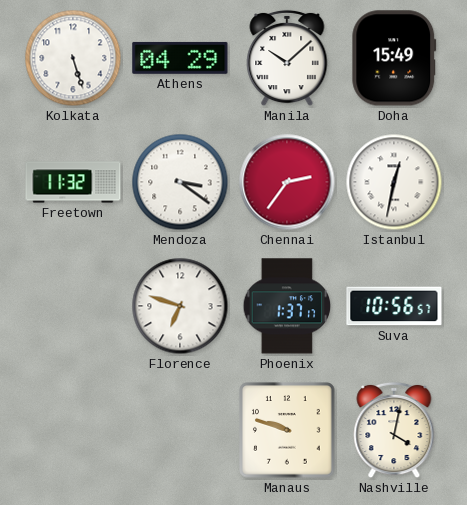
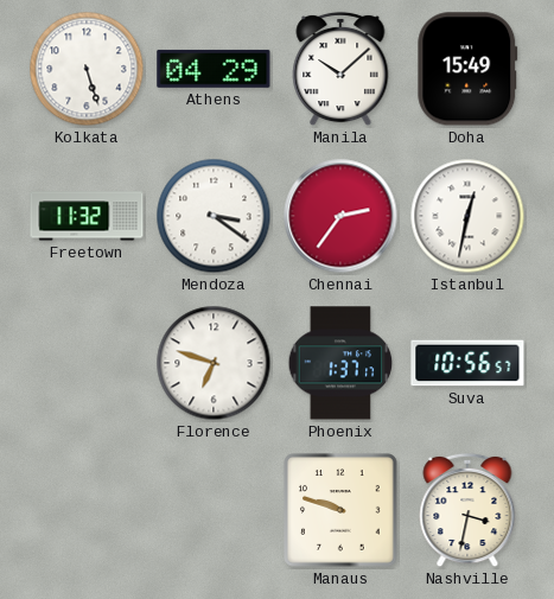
Nashville: 4:02 -> 3:32 (467, 510)
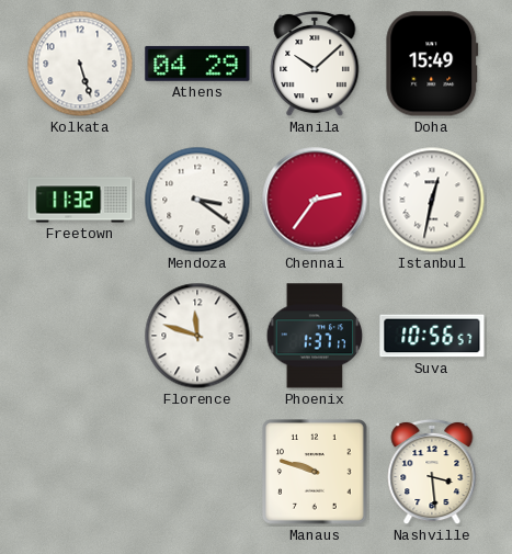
Florence: 6:48 -> 11:48 (197, 336)
Nashville: 3:32 -> 3:29 (432, 472)
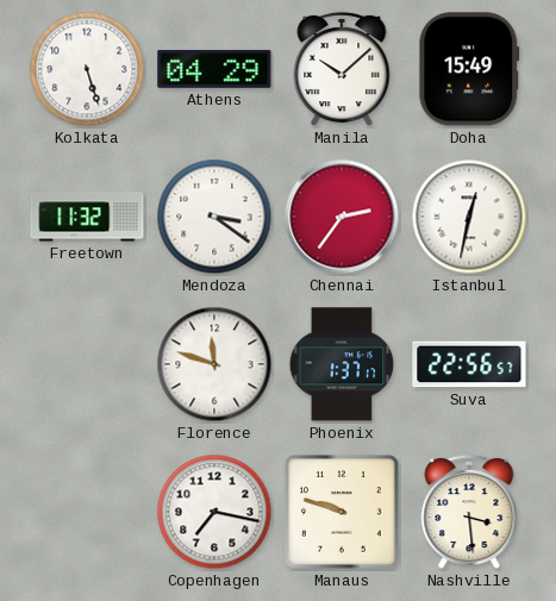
Suva: 10:56 -> 22:56 (469, 364)
Copenhagen: none -> 7:17 (214, 512)
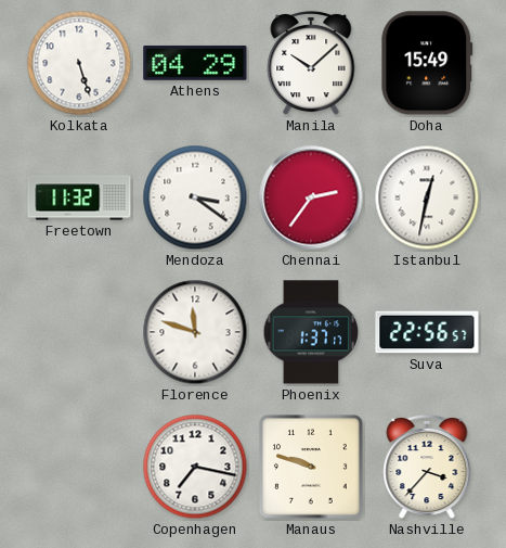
Nashville: 3:29 -> 3:37 (427, 467)
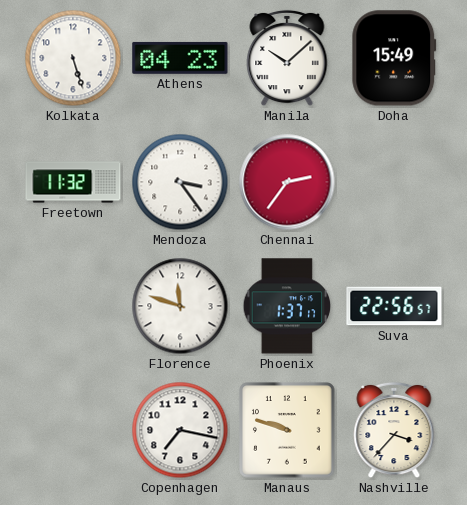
Athens: 04:29 -> 04:23 (180, 58)
Mendoza: 3:21 -> 3:24 (180, 182)
Istanbul: 12:32 -> none (427, 197)
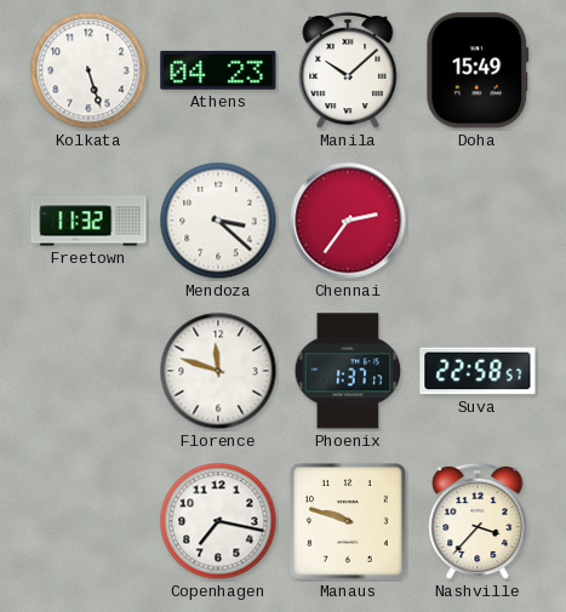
Mendoza: 3:24 -> 3:22 (218, 221)
Suva: 22:56 -> 22:58 (478, 371)
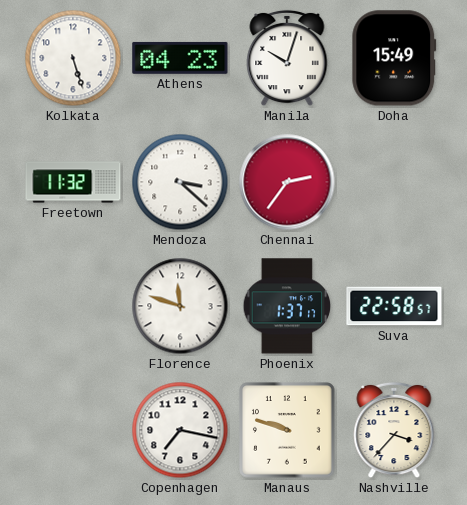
Manila: 10:08 -> 10:03 (287, 58)
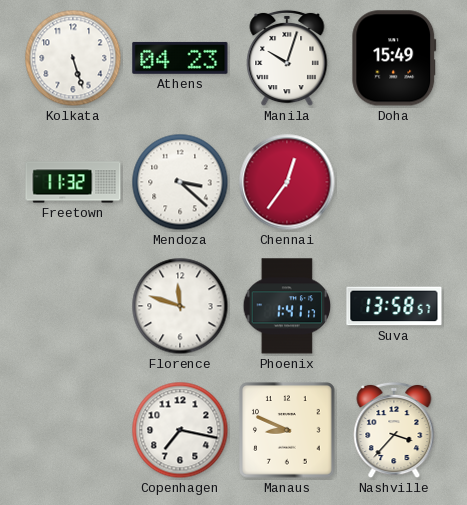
Chennai: 2:36 -> 12:36 (287, 182)
Phoenix: 1:37 -> 1:41 (287, 306)
Suva: 22:58 -> 13:58 (394, 306)
Manaus: 9:48 -> 8:49 (287, 430)
